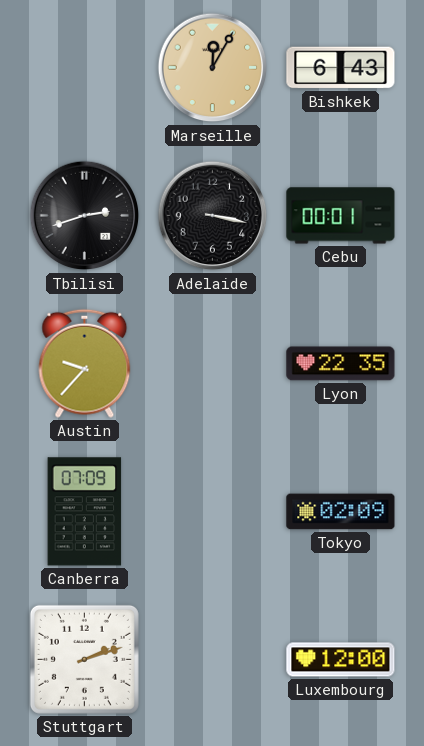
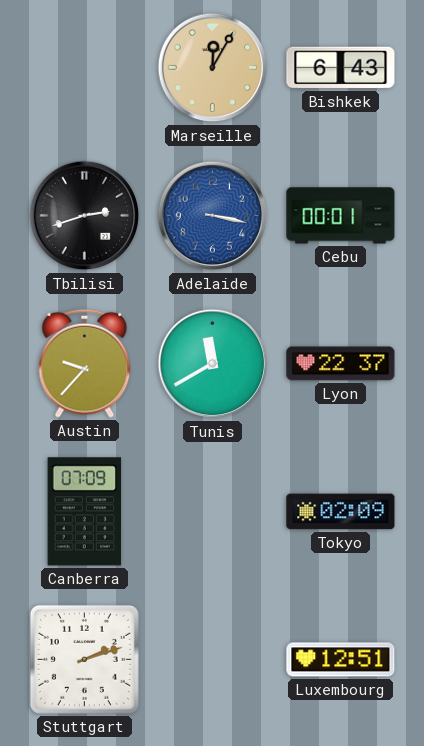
Adelaide dial: black -> blue (213, 216)
Tunis: none -> 11:40 (213, 364)
Lyon: 22:35 -> 22:37 (341, 364)
Luxembourg: 12:00 -> 12:51 (341, 660)
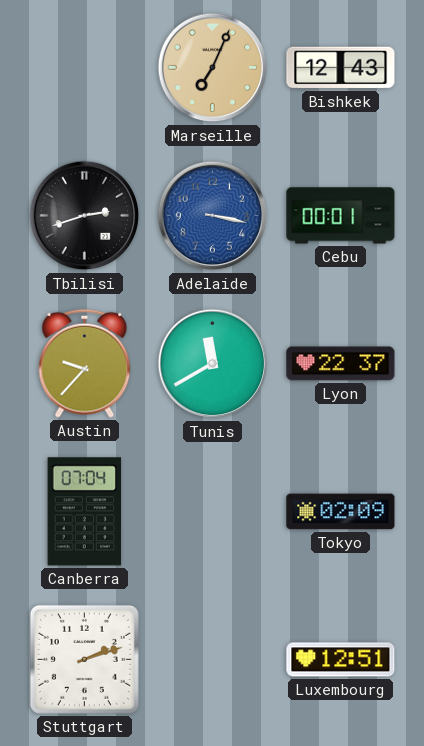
Marseille: 12:05 -> 7:04 (213, 68)
Bishkek: 6:43 -> 12:43 (341, 68)
Canberra: 07:09 -> 07:04 (85, 512)
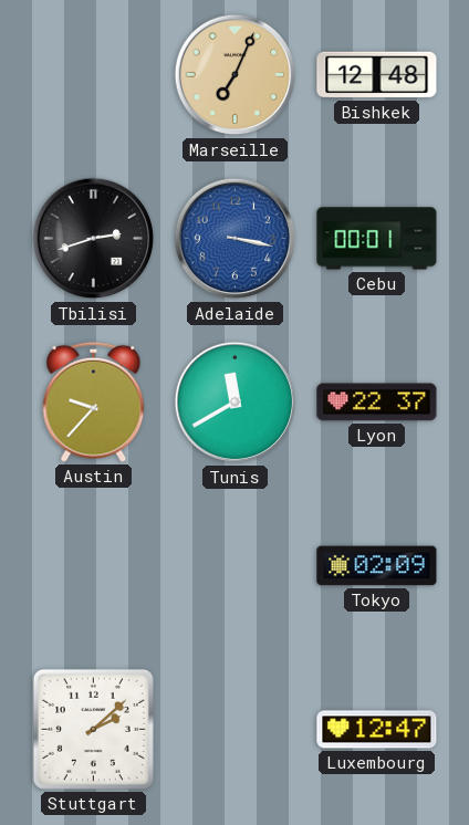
Bishkek: 12:43 -> 12:48 (377, 75)
Canberra: 07:04 -> none (85, 512)
Stuttgart: 2:12 -> 2:08 (93, 729)
Luxembourg: 12:51 -> 12:47 (377, 730)
